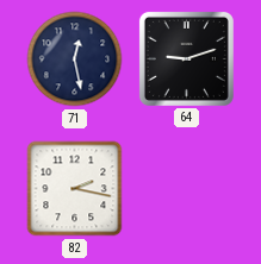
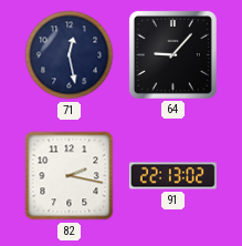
64: 9:12 -> 9:07 (172, 54)
91: none -> 22:13 (172, 176)
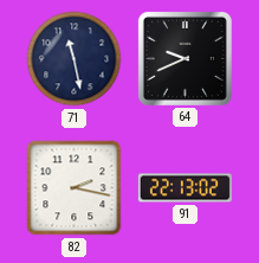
71: 12:28 -> 11:28 (75, 59)
64: 9:07 -> 9:41 (184, 58)
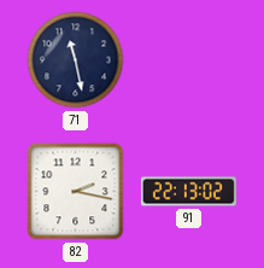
64: 9:41 -> none (184, 58)
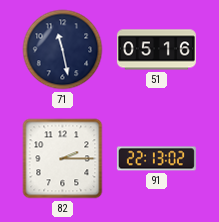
51: none -> 05:16 (156, 50)
82: 2:17 -> 2:15 (63, 159)
